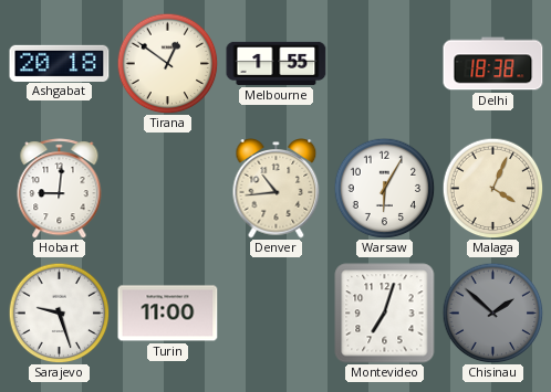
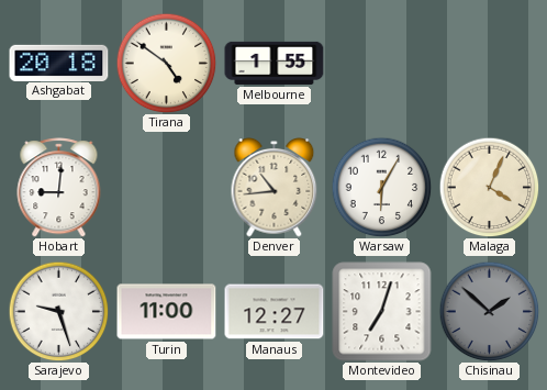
Tirana: 12:51 -> 4:51 (166, 63)
Delhi: 18:38 -> none (493, 64)
Manaus: none -> 12:27 (275, 312)
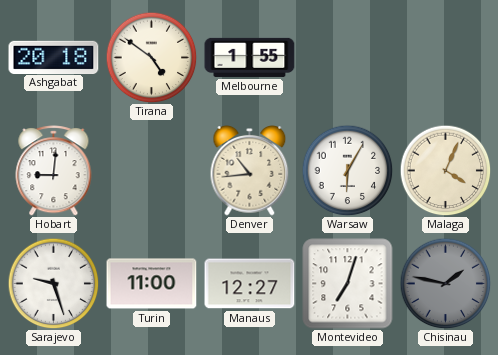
Chisinau: 1:52 -> 1:47 (445, 283)
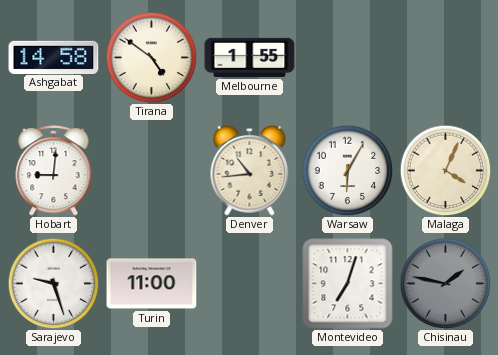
Ashgabat: 20:18 -> 14:58 (54, 57)
Manaus: 12:27 -> none (250, 284)
